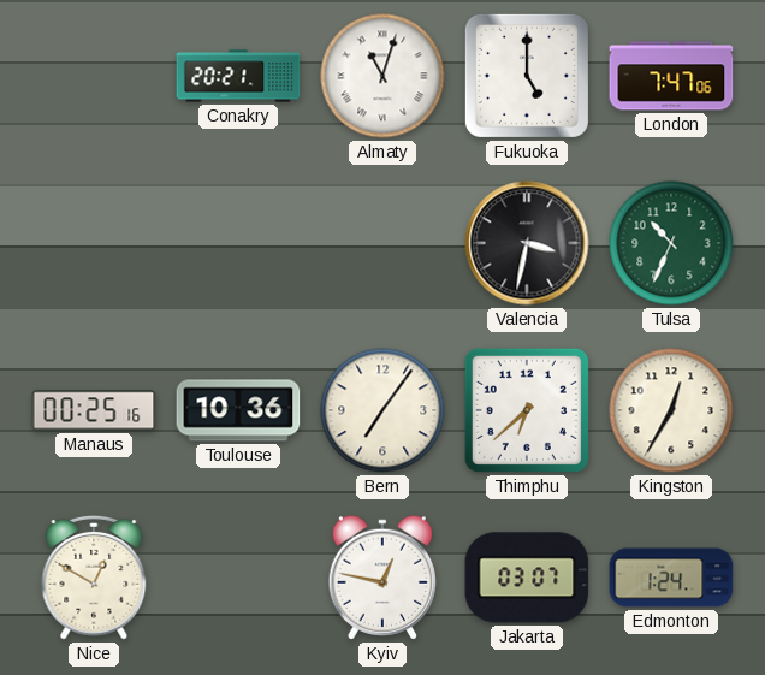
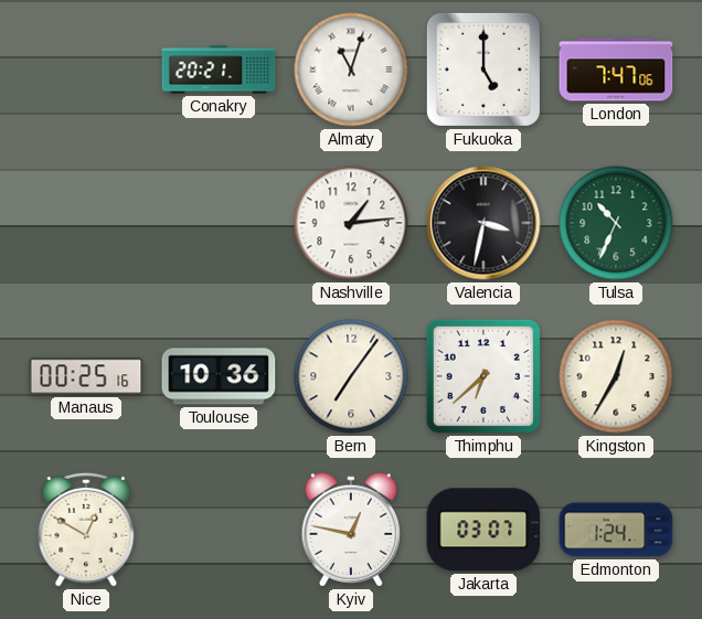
Nashville: none -> 1:14 (351, 223)
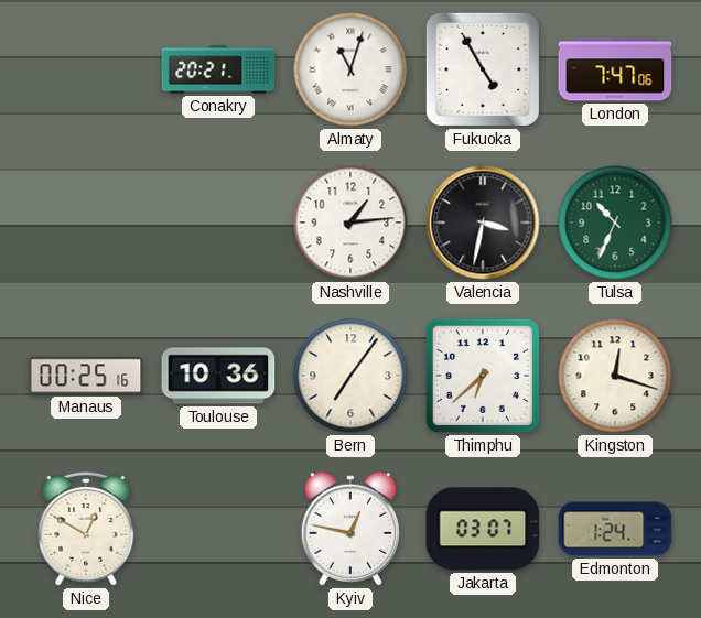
Fukuoka: 5:00 -> 4:55 (483, 69)
Kingston: 12:35 -> 12:18 (615, 376)
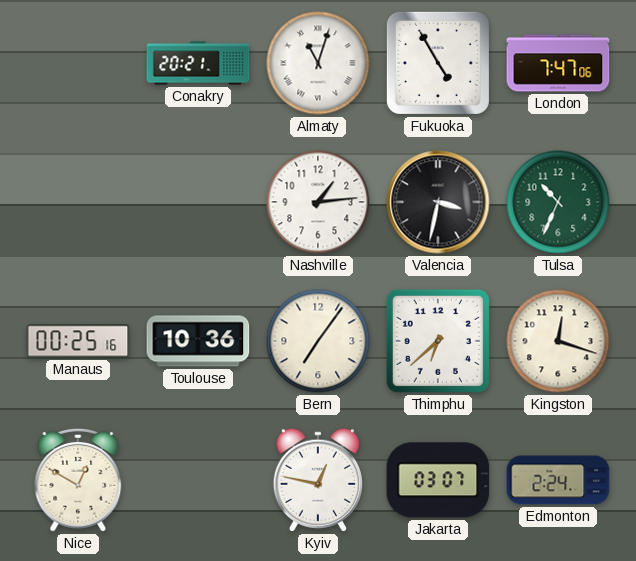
Edmonton: 1:24 -> 2:24 (558, 480)
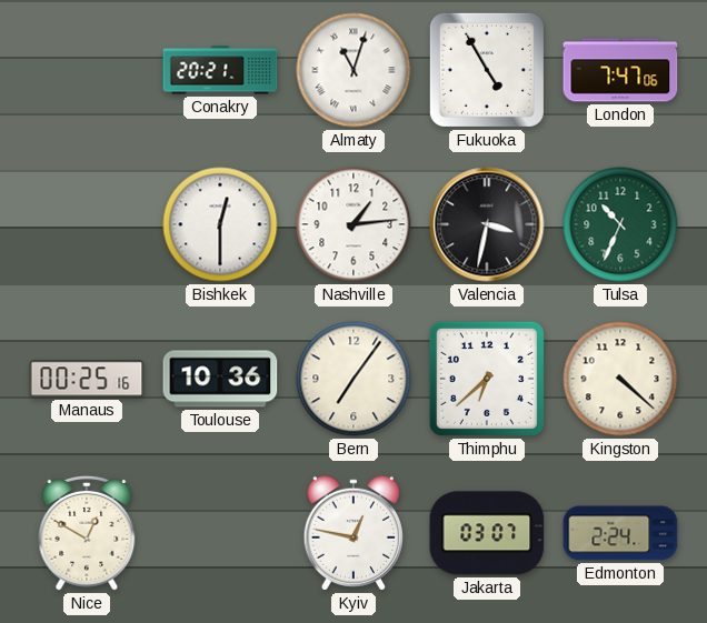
Bishkek: none -> 12:30 (220, 224)
Kingston: 12:18 -> 4:22 (620, 379)
